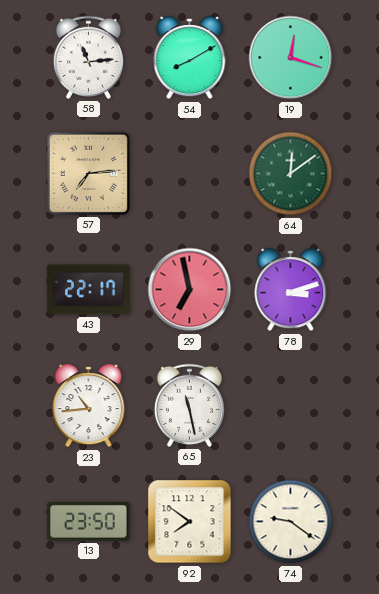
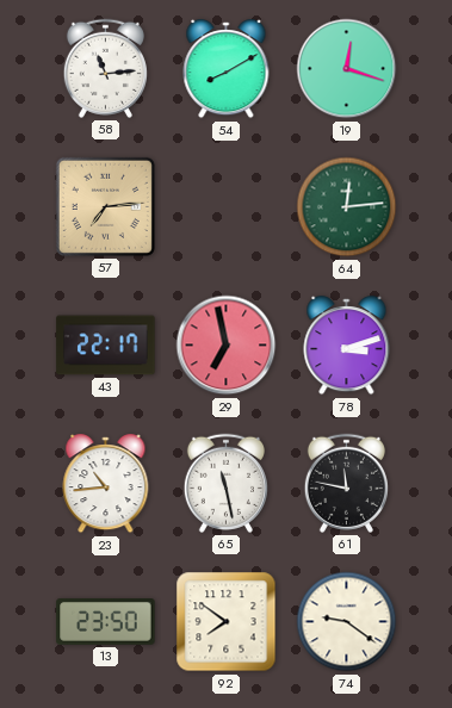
64: 12:09 -> 12:14 (347, 207)
61: none -> 11:47 (346, 483)
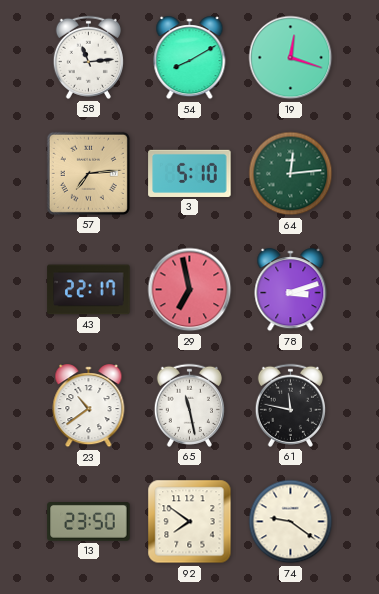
3: none -> 5:10 (190, 173)
23: 10:44 -> 10:39 (89, 406)
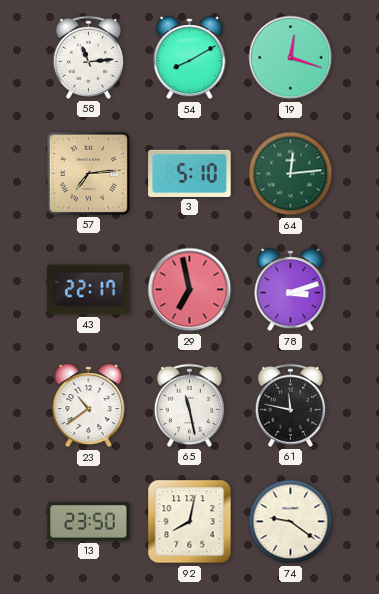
92: 7:51 -> 8:02 (190, 522)
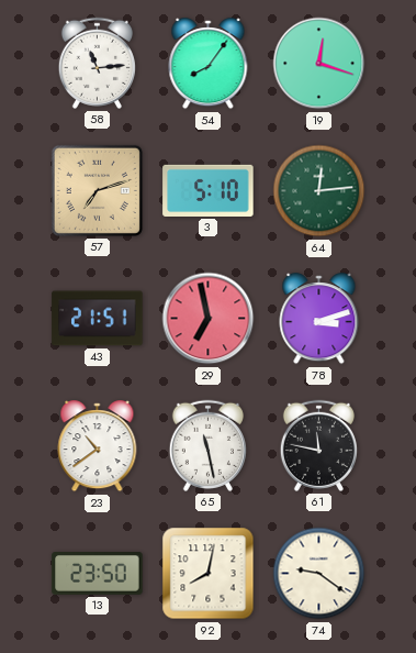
54: 8:10 -> 8:06 (209, 64)
57: 7:14 -> 7:12 (97, 190)
43: 22:17 -> 21:51 (98, 319)
